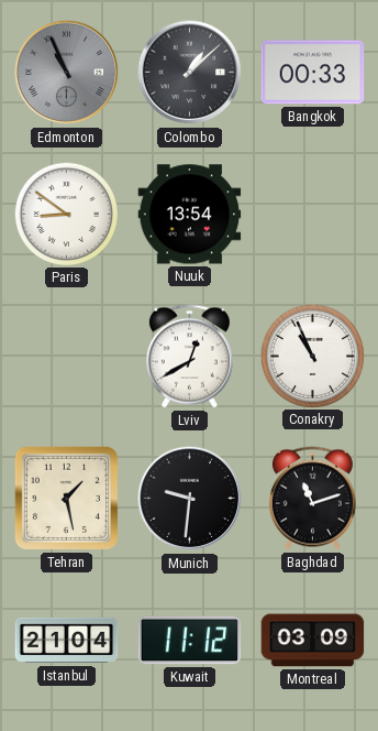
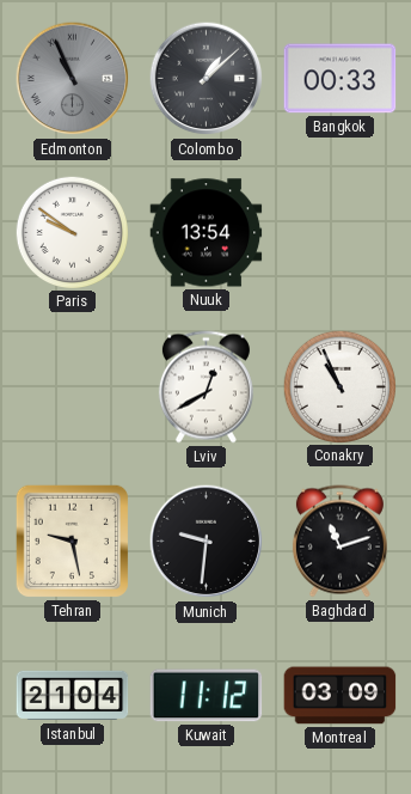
Paris: 8:51 -> 9:51 (72, 232)
Tehran: 1:28 -> 9:28 (72, 540)
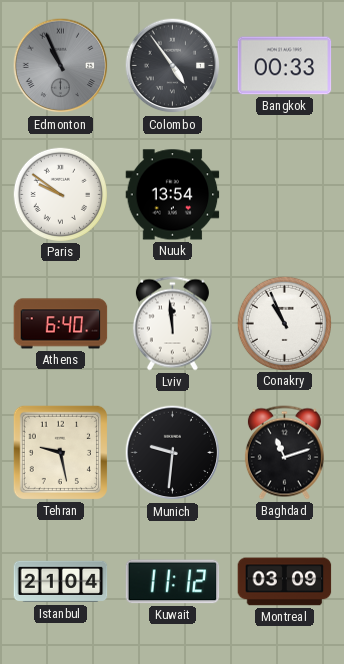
Colombo: 1:08 -> 4:54 (173, 66)
Athens: none -> 6:40 (61, 324)
Lviv: 12:40 -> 11:59 (172, 324)
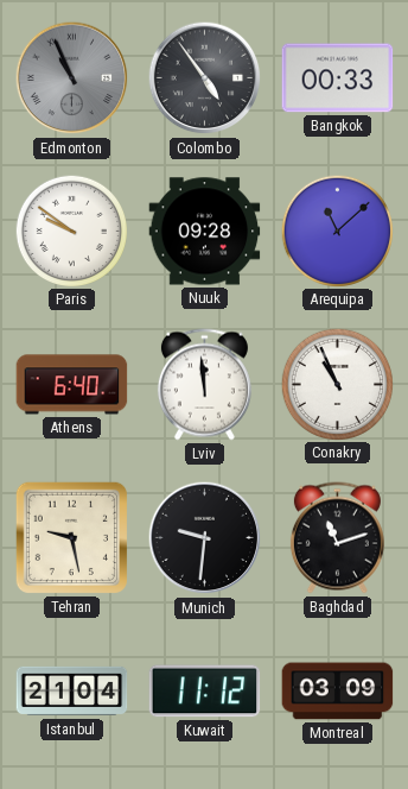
Nuuk: 13:54 -> 09:28 (205, 232)
Arequipa: none -> 11:08 (337, 231)
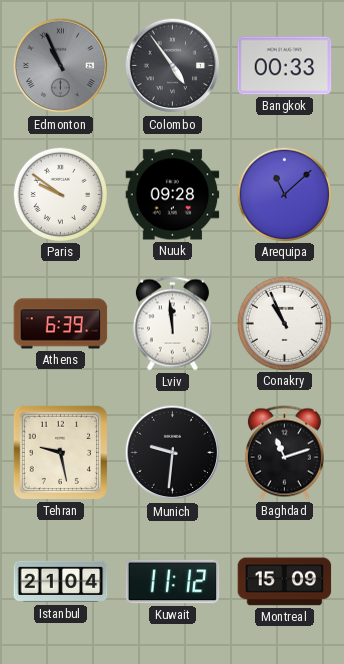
Athens: 6:40 -> 6:39 (61, 324)
Montreal: 03:09 -> 15:09 (285, 582)
